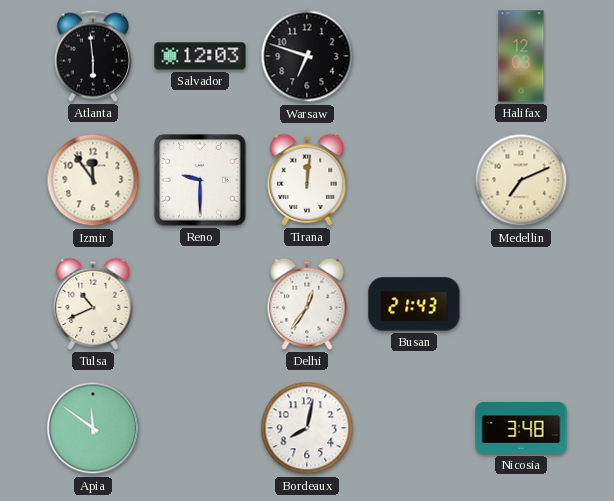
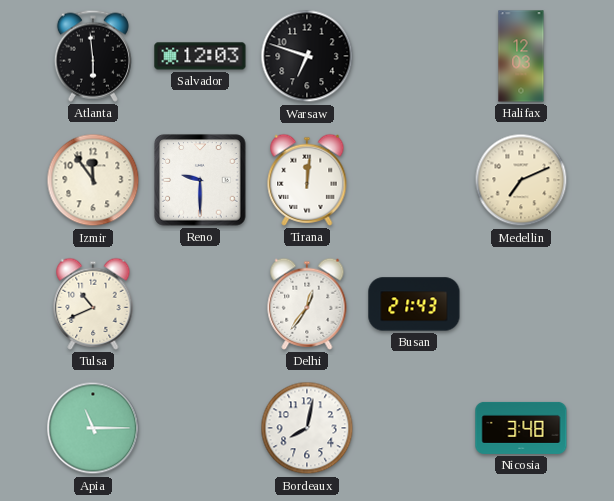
Apia: 11:51 -> 11:15 (93, 428)
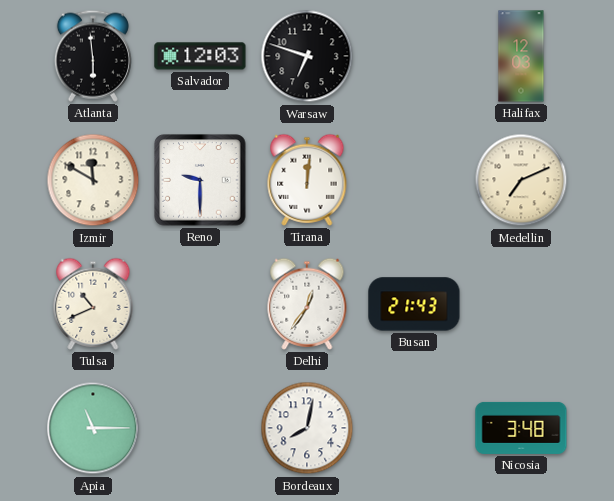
Izmir: 11:54 -> 11:50 (93, 180)
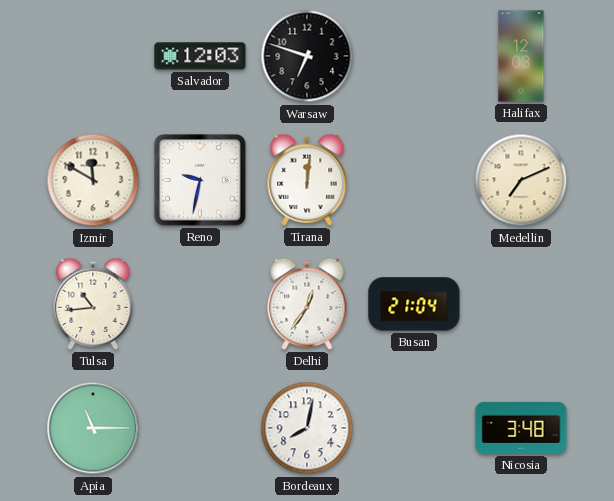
Atlanta: 5:59 -> none (93, 56)
Reno: 9:30 -> 9:32 (200, 180)
Tulsa: 10:41 -> 10:44 (93, 304)
Busan: 21:43 -> 21:04 (414, 304)
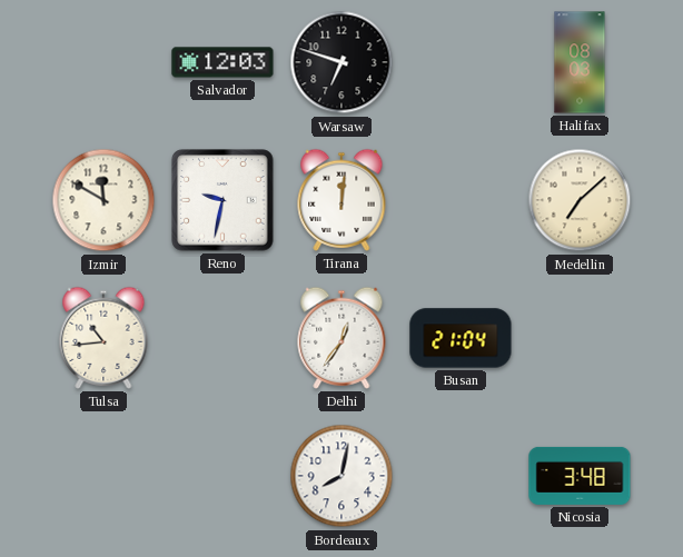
Halifax: 12:03 -> 08:03 (580, 62)
Medellin: 7:11 -> 7:08 (580, 200)
Apia: 11:15 -> none (93, 428)
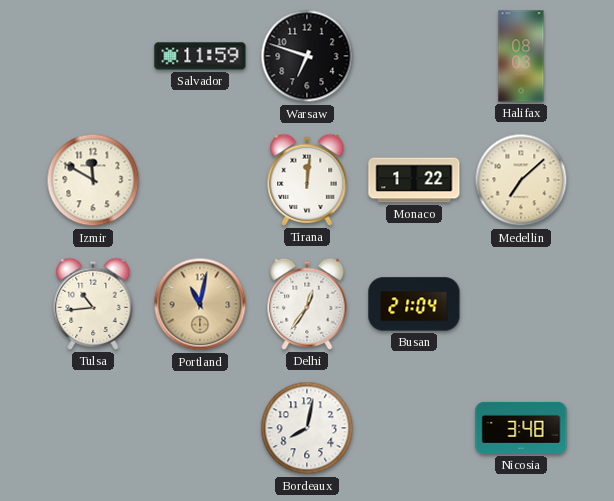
Salvador: 12:03 -> 11:59 (200, 56)
Reno: 9:32 -> none (222, 200)
Monaco: none -> 1:22 (414, 180)
Portland: none -> 11:02 (200, 304)
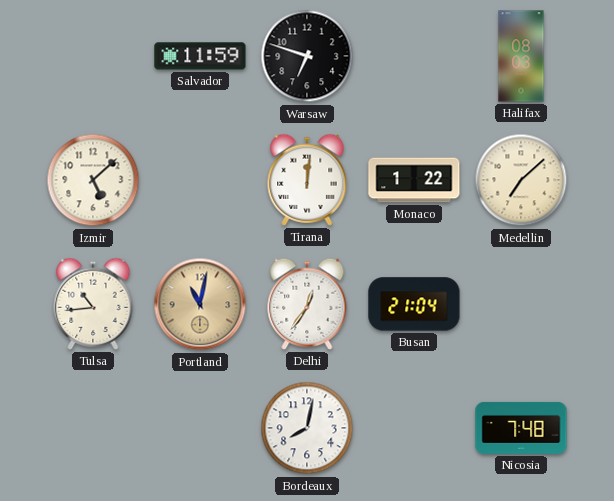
Izmir: 11:50 -> 5:08 (93, 180)
Nicosia: 3:48 -> 7:48 (521, 428)
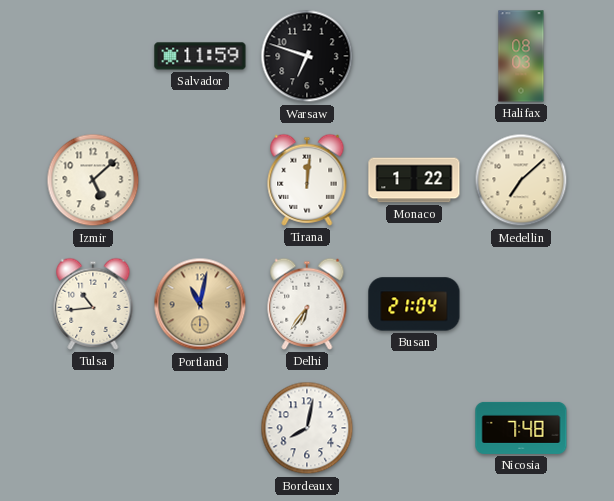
Delhi: 12:36 -> 6:36 (307, 304)
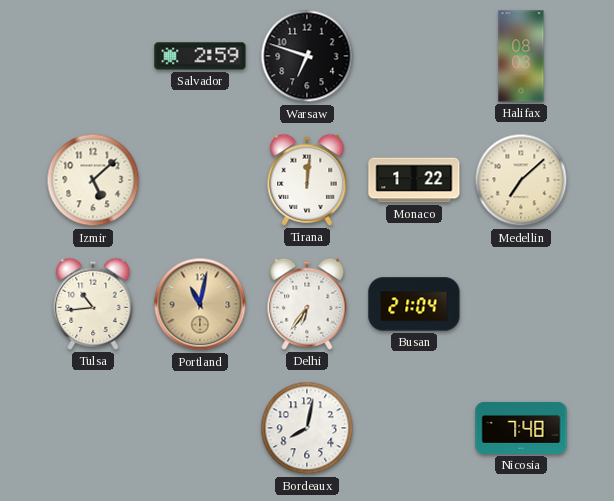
Salvador: 11:59 -> 2:59 (200, 56)
